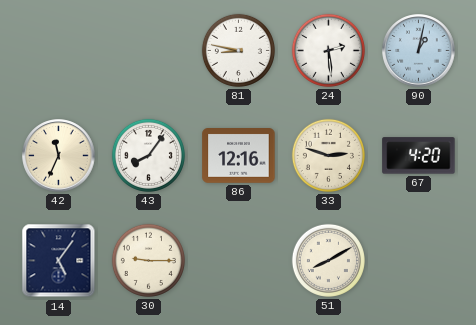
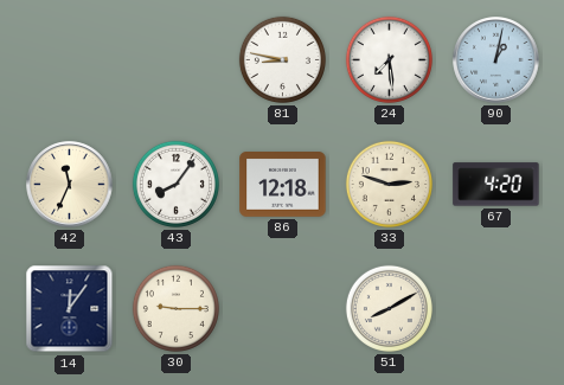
24: 2:29 -> 7:29 (389, 59)
86: 12:16 -> 12:18 (283, 185)
14: 5:06 -> 12:06 (70, 309)
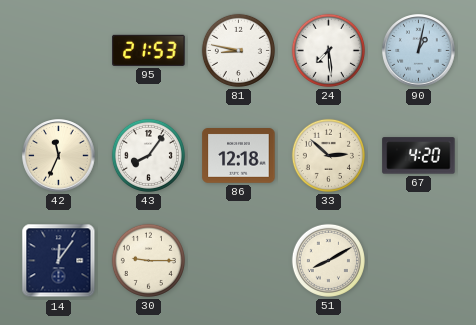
95: none -> 21:53 (149, 50)
33: 2:48 -> 2:52 (328, 155)
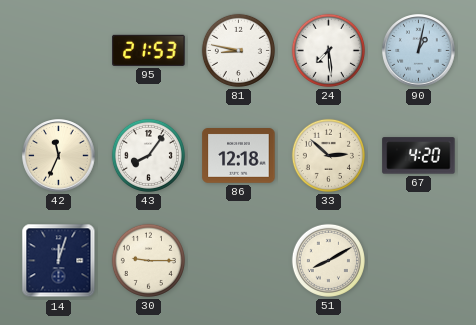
14: 12:06 -> 12:03 (59, 261)
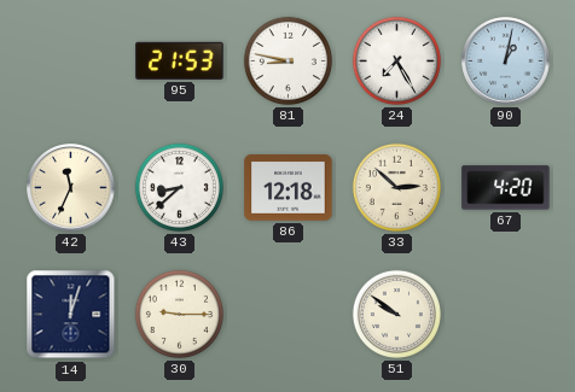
24: 7:29 -> 7:25 (396, 60)
43: 8:06 -> 8:38 (179, 187)
51: 8:10 -> 9:51 (396, 314)
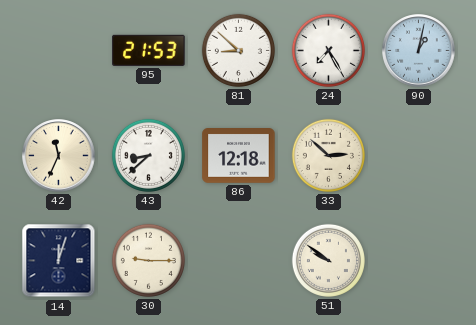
81: 8:47 -> 8:52 (238, 50)
67: 4:20 -> none (506, 188)
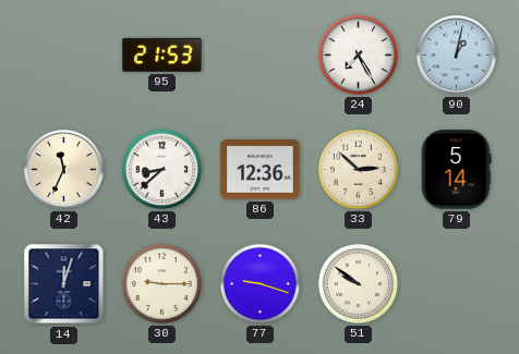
81: 8:52 -> none (238, 50)
86: 12:18 -> 12:36 (261, 170)
79: none -> 5:14 (456, 170)
77: none -> 9:18 (259, 283)
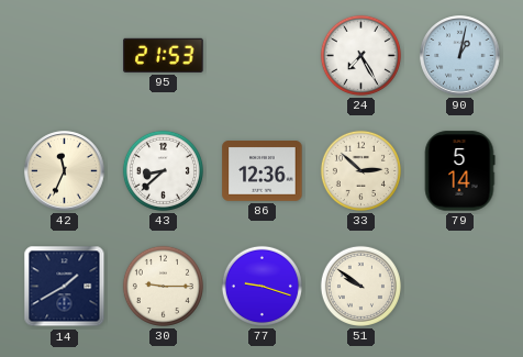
14: 12:03 -> 1:40 (65, 287)
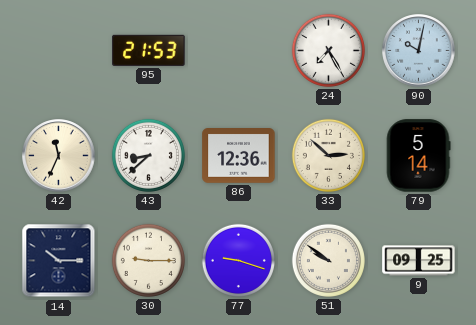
90: 1:02 -> 10:02 (419, 51)
14: 1:40 -> 10:15 (59, 261)
9: none -> 09:25 (419, 261)
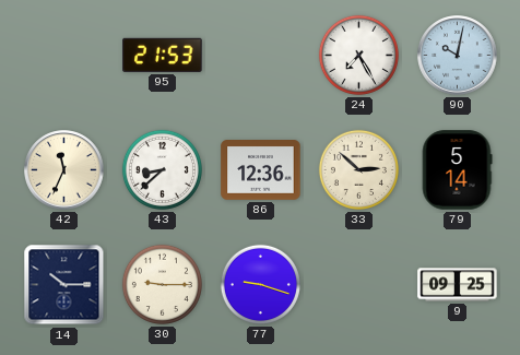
51: 9:51 -> none (328, 260)
